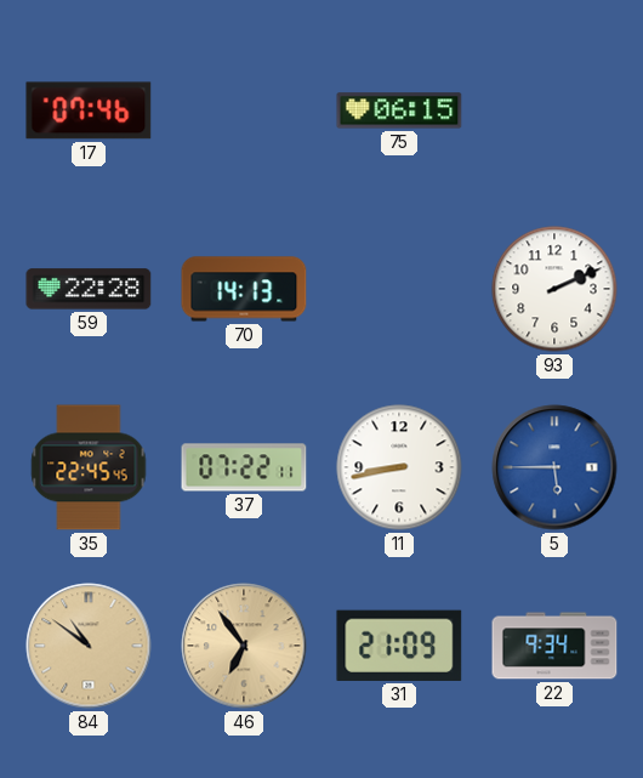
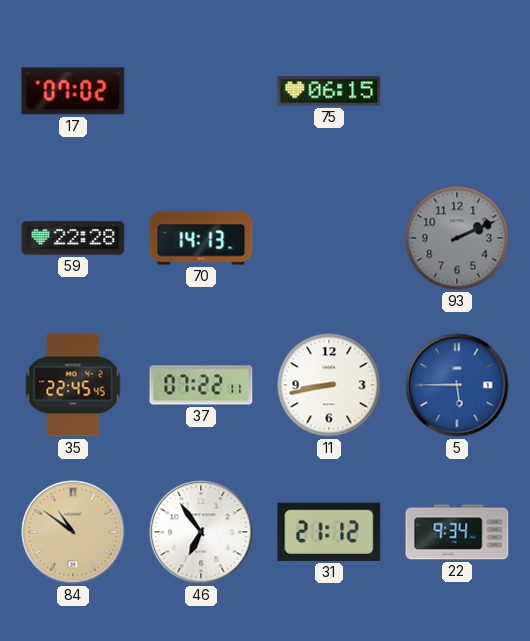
17: 07:46 -> 07:02 (73, 91)
93 dial: white -> grey (457, 238)
46 dial: champagne -> white (201, 532)
31: 21:09 -> 21:12 (329, 532)
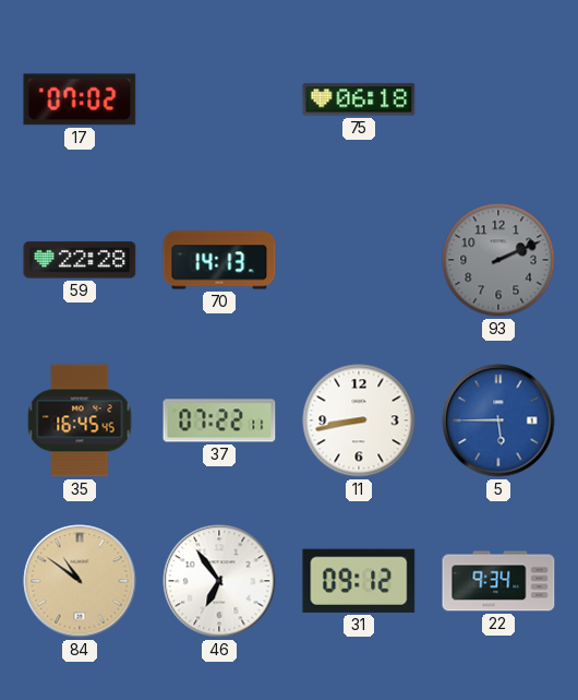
75: 06:15 -> 06:18 (359, 99)
35: 22:45 -> 16:45 (80, 420)
31: 21:12 -> 09:12 (359, 581)
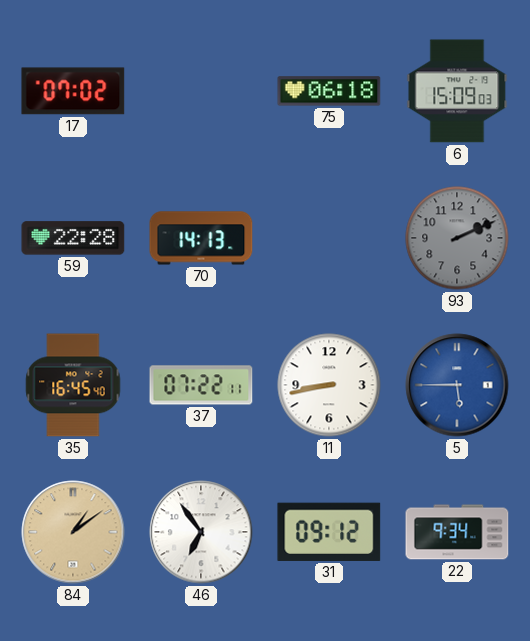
6: none -> 15:09 (457, 91)
35: 16:45:45 -> 16:45:40 (73, 385)
84: 10:51 -> 1:09 (73, 532)
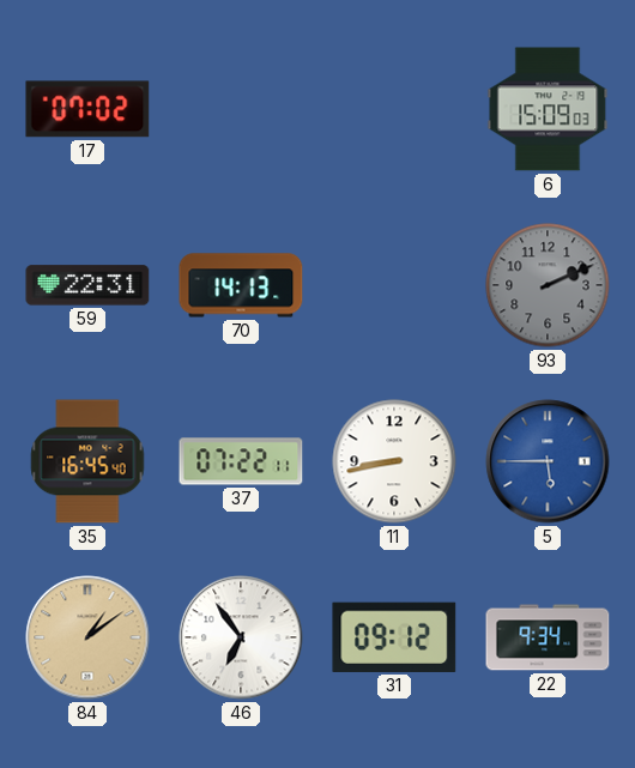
75: 06:18 -> none (329, 91)
59: 22:28 -> 22:31 (87, 285)
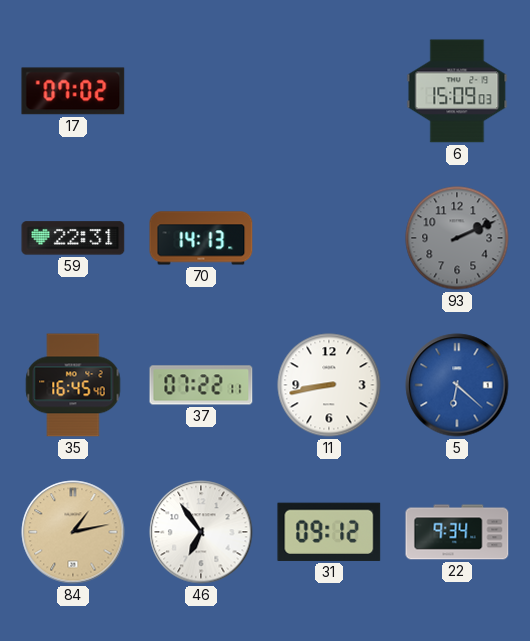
5: 5:45 -> 6:22 (457, 385)
84: 1:09 -> 1:13 (73, 532)
